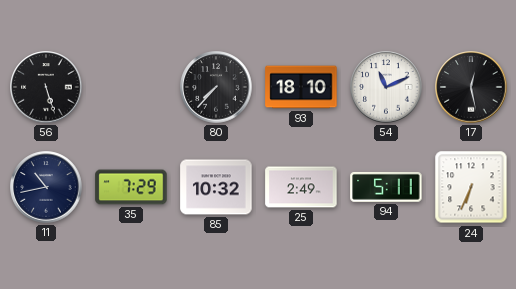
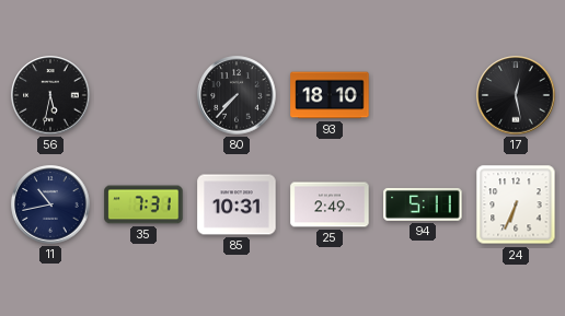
56: 5:27 -> 5:32 (50, 95)
54: 11:11 -> none (386, 87)
35: 7:29 -> 7:31 (143, 204)
85: 10:32 -> 10:31 (237, 204)
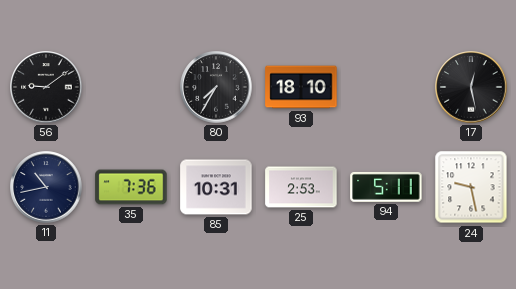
56: 5:32 -> 9:09 (46, 87)
80: 7:37 -> 7:35 (216, 87)
35: 7:31 -> 7:36 (131, 187)
25: 2:49 -> 2:53 (301, 187)
24: 6:34 -> 9:28 (471, 187)
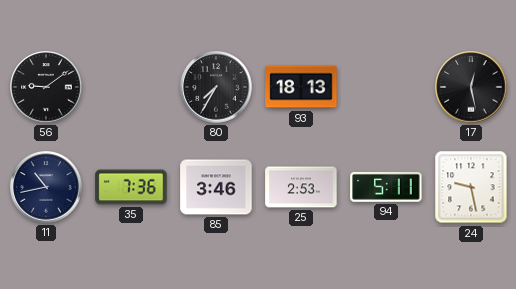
93: 18:10 -> 18:13 (301, 87)
85: 10:31 -> 3:46 (216, 187)
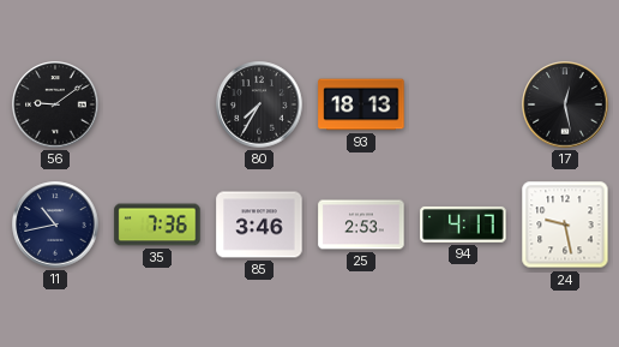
94: 5:11 -> 4:17 (463, 225)
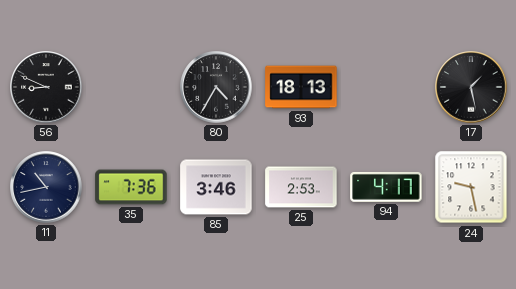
56: 9:09 -> 8:49 (46, 87)
80: 7:35 -> 4:35 (216, 87)
17: 12:28 -> 1:28 (471, 87)
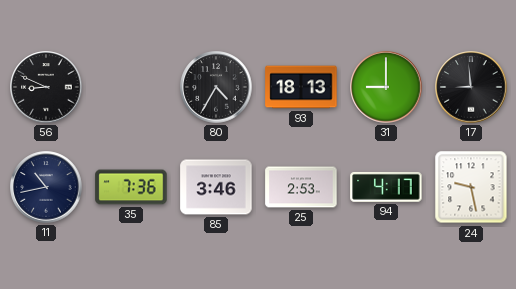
31: none -> 9:00 (386, 87)
17: 1:28 -> 8:59 (471, 87)
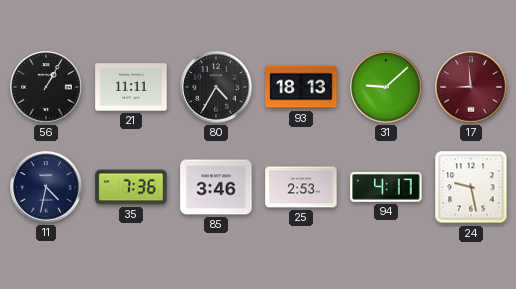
56: 8:49 -> 1:05 (46, 87)
21: none -> 11:11 (131, 87)
31: 9:00 -> 9:08 (386, 87)
17 dial: black -> burgundy (471, 87)
11: 10:43 -> 4:32 (46, 187)
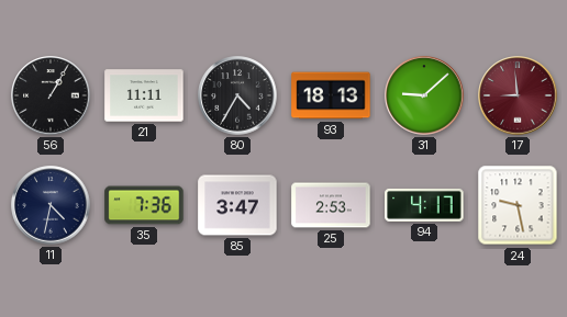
85: 3:46 -> 3:47 (237, 205)
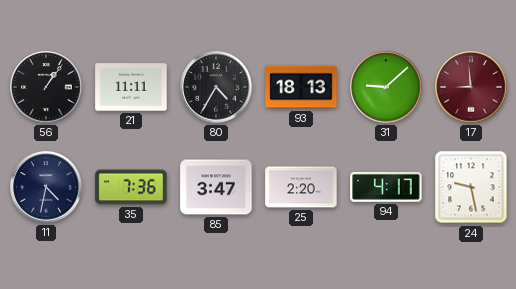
56: 1:05 -> 1:06 (46, 87)
25: 2:53 -> 2:20 (301, 187)
